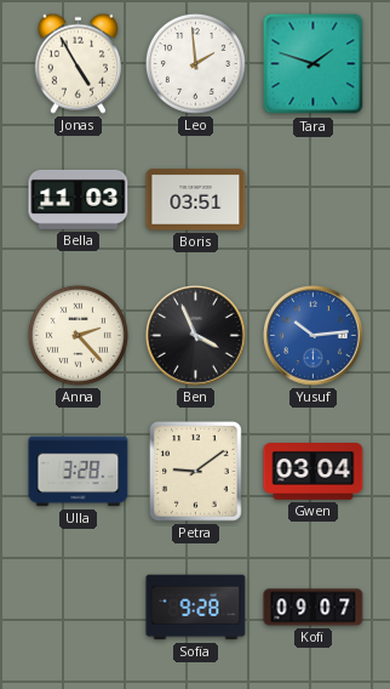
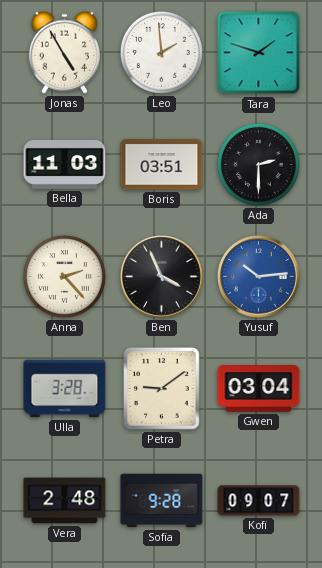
Ada: none -> 2:30 (258, 164)
Vera: none -> 2:48 (65, 501)
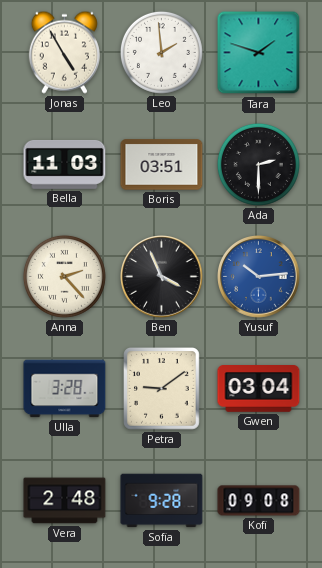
Kofi: 09:07 -> 09:08 (259, 501)
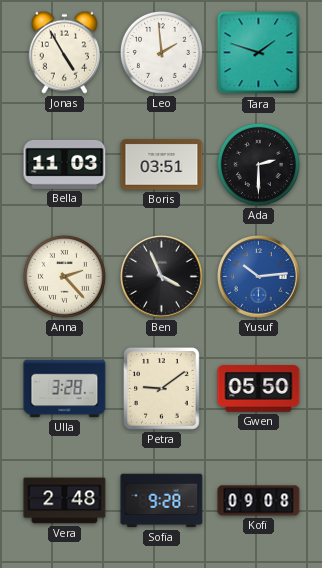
Gwen: 03:04 -> 05:50 (259, 389)
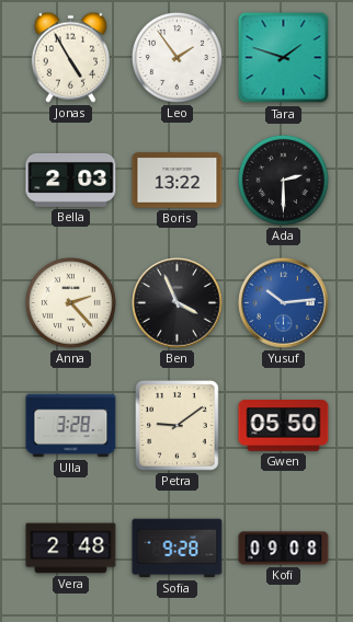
Leo: 1:59 -> 1:54 (176, 57)
Bella: 11:03 -> 2:03 (71, 180)
Boris: 03:51 -> 13:22 (178, 181)
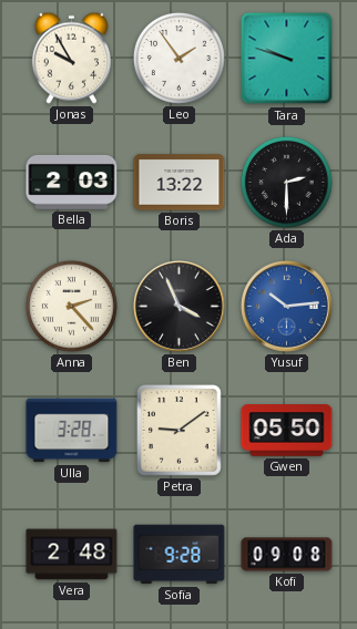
Jonas: 4:55 -> 9:55 (71, 58)
Tara: 1:48 -> 9:48 (287, 59)
